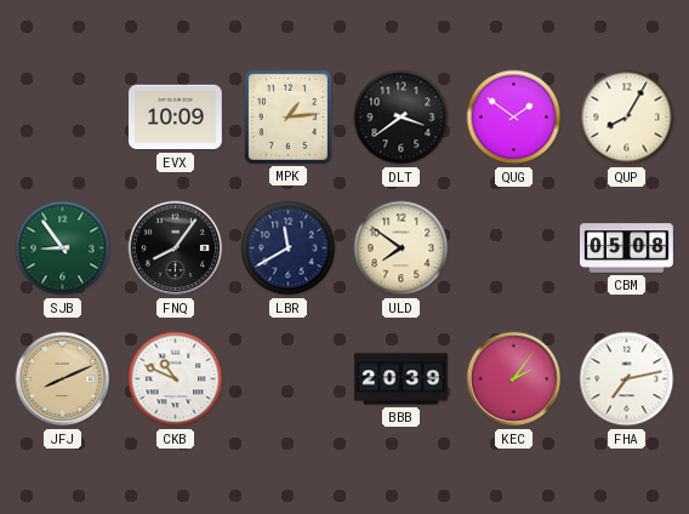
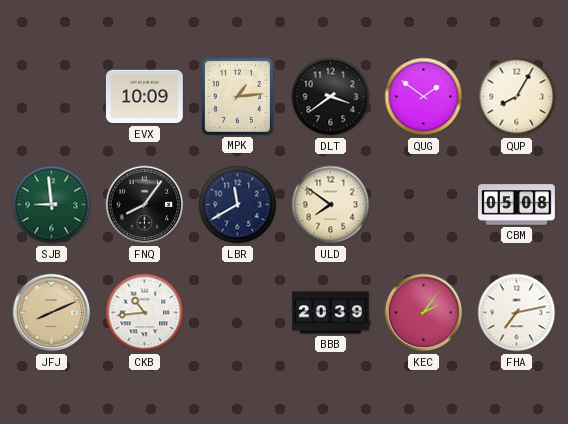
SJB: 8:54 -> 8:59 (52, 205)
CKB: 10:49 -> 10:44 (145, 313)
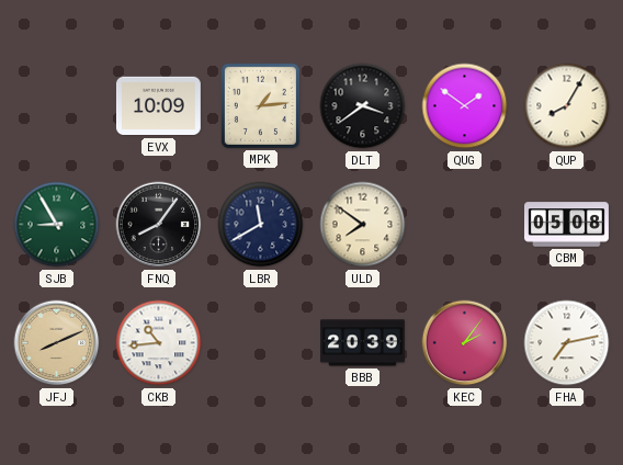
SJB: 8:59 -> 8:55 (57, 225)
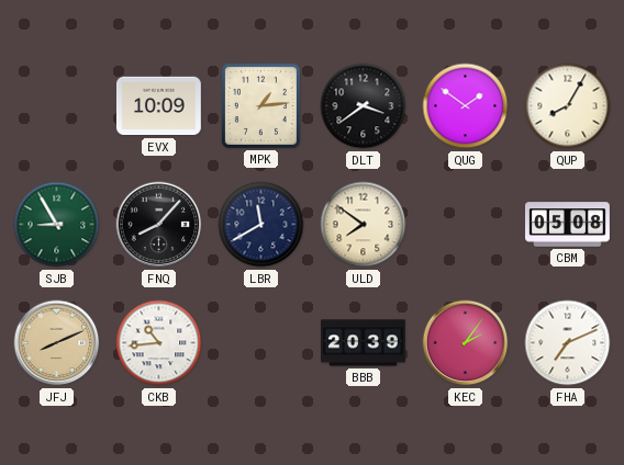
FNQ: 8:06 -> 8:07 (159, 225)
FHA: 7:13 -> 7:11 (568, 343)
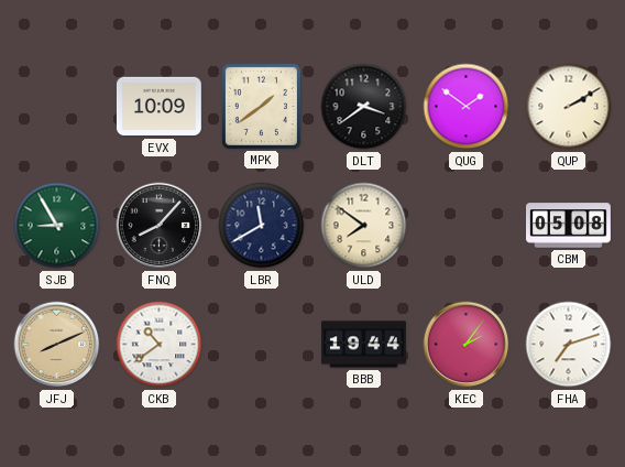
MPK: 1:14 -> 1:39 (261, 106)
QUP: 8:05 -> 2:10 (569, 107)
CKB: 10:44 -> 10:39 (160, 345)
BBB: 20:39 -> 19:44 (364, 345)
FHA: 7:11 -> 7:12 (569, 345)
